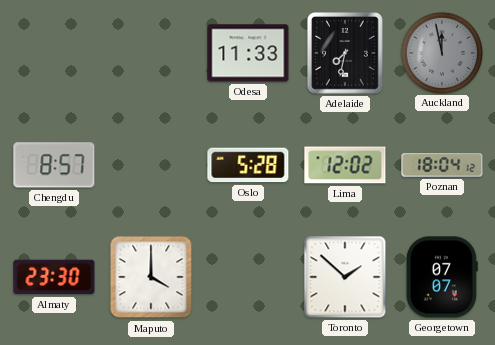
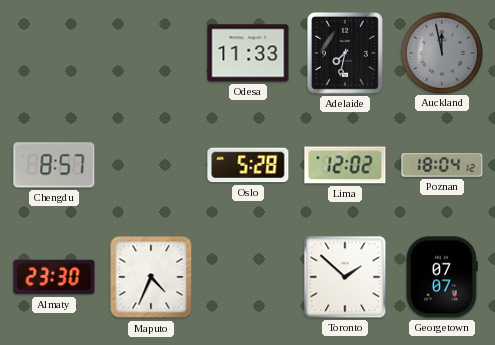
Maputo: 4:00 -> 4:34 (151, 277)
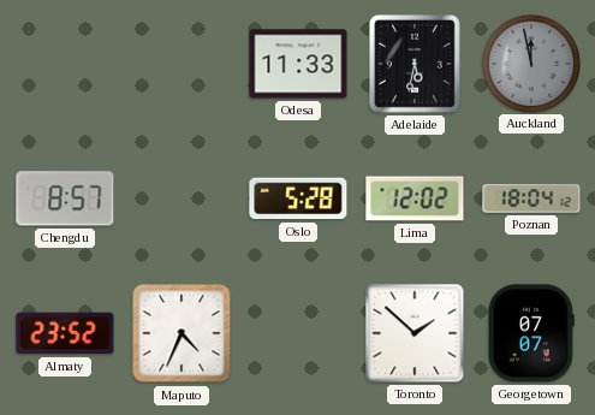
Adelaide: 7:32 -> 5:32 (415, 65)
Almaty: 23:30 -> 23:52 (65, 333)
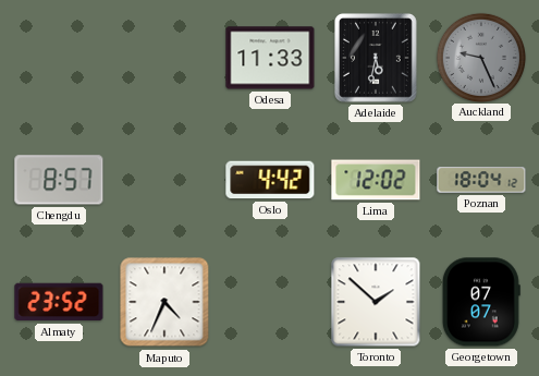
Auckland: 11:58 -> 9:26 (480, 57)
Oslo: 5:28 -> 4:42 (270, 180)
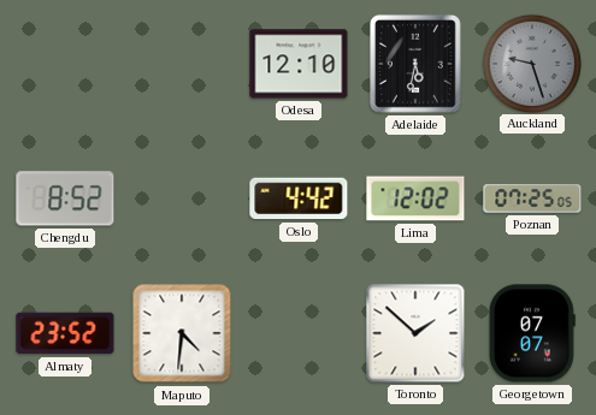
Odesa: 11:33 -> 12:10 (299, 64)
Auckland: 9:26 -> 9:27 (531, 63)
Chengdu: 8:57 -> 8:52 (65, 198)
Poznan: 18:04 -> 07:25 (532, 198)
Maputo: 4:34 -> 4:31 (182, 333)
